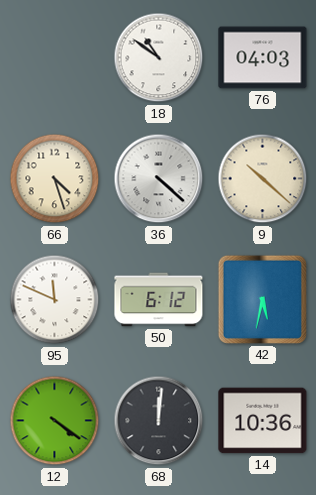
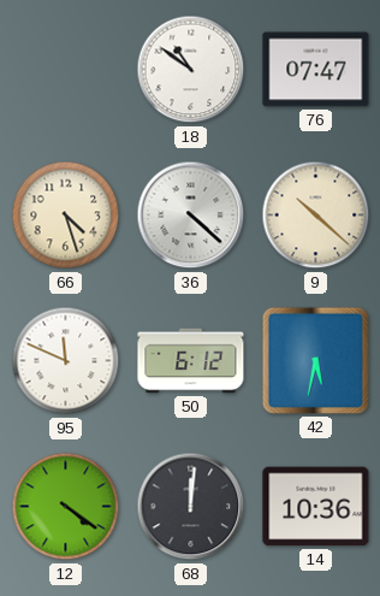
76: 04:03 -> 07:47 (316, 70)
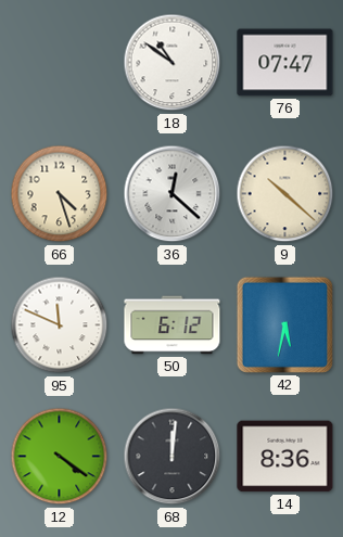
36: 4:22 -> 12:22 (173, 194)
14: 10:36 -> 8:36 (285, 457)
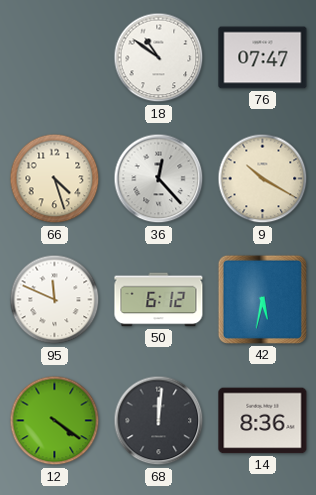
36: 12:22 -> 12:23 (159, 179)
9: 10:22 -> 10:20 (263, 179)
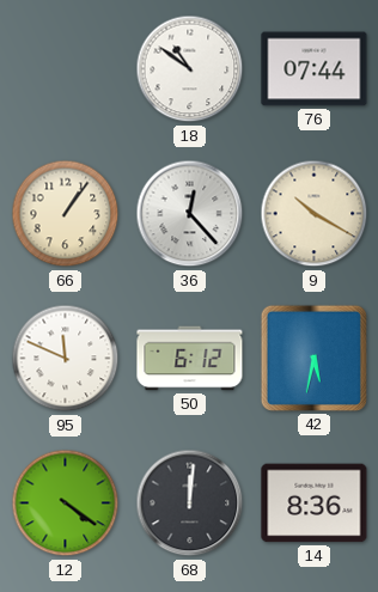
76: 07:47 -> 07:44 (315, 69)
66: 4:27 -> 1:06 (66, 214)
